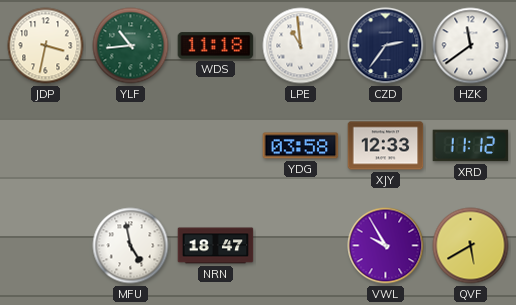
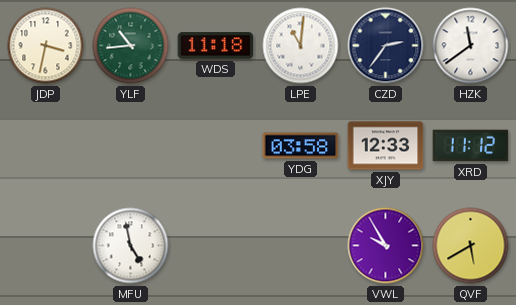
LPE: 10:59 -> 11:01 (301, 46)
NRN: 18:47 -> none (216, 246)
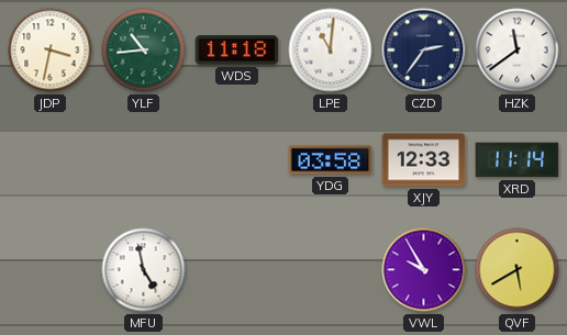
XRD: 11:12 -> 11:14 (518, 160)
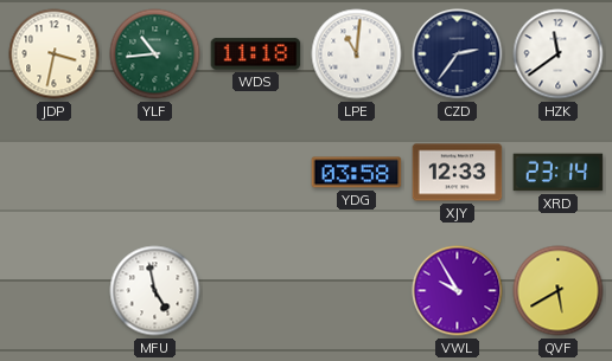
XRD: 11:14 -> 23:14 (559, 173)
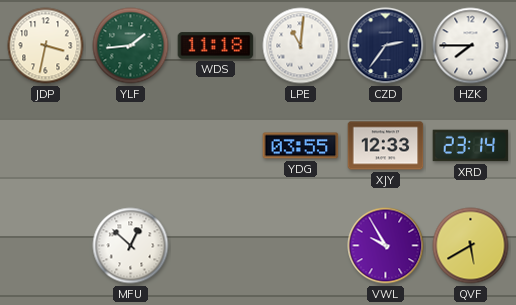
YLF: 10:44 -> 1:44 (131, 46)
HZK: 11:39 -> 7:45 (471, 46)
YDG: 03:58 -> 03:55 (301, 146)
MFU: 4:58 -> 12:52 (131, 246)
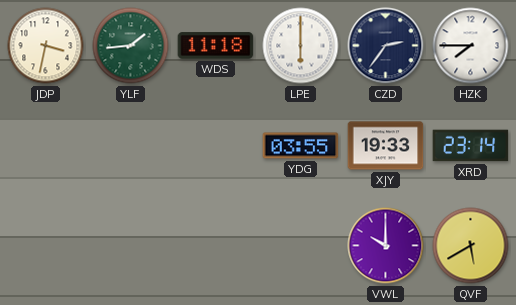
LPE: 11:01 -> 6:00 (301, 46)
XJY: 12:33 -> 19:33 (386, 146)
MFU: 12:52 -> none (131, 246)
VWL: 9:55 -> 10:00 (386, 246)
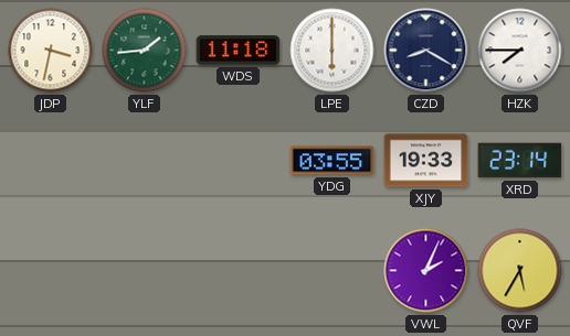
CZD: 2:36 -> 8:20 (426, 51)
VWL: 10:00 -> 2:04 (426, 271)
QVF: 5:40 -> 5:35 (520, 271)
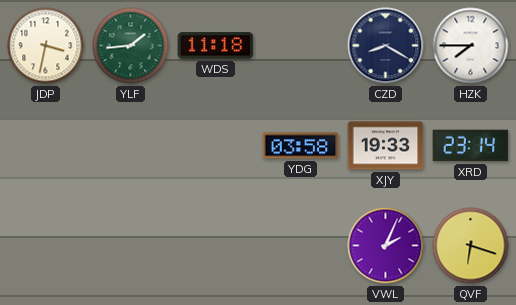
LPE: 6:00 -> none (332, 51)
YDG: 03:55 -> 03:58 (301, 146)
QVF: 5:35 -> 6:18 (471, 246)
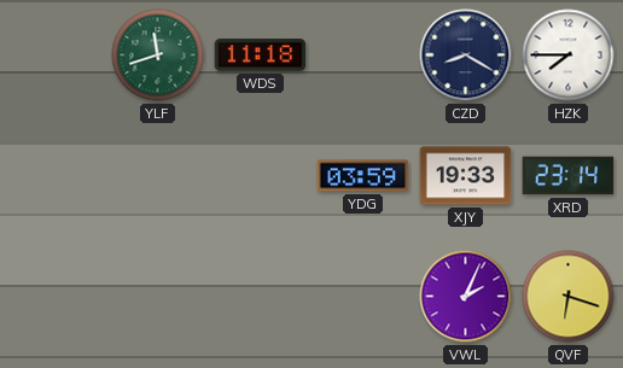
JDP: 3:32 -> none (46, 46)
YLF: 1:44 -> 11:42 (158, 56)
YDG: 03:58 -> 03:59 (363, 176)
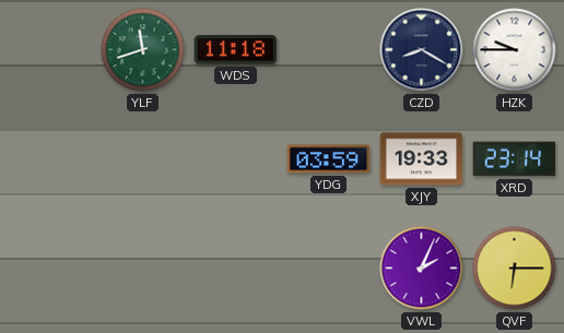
HZK: 7:45 -> 9:45 (515, 50)
QVF: 6:18 -> 6:15 (515, 269)
